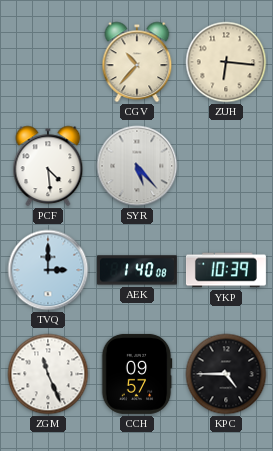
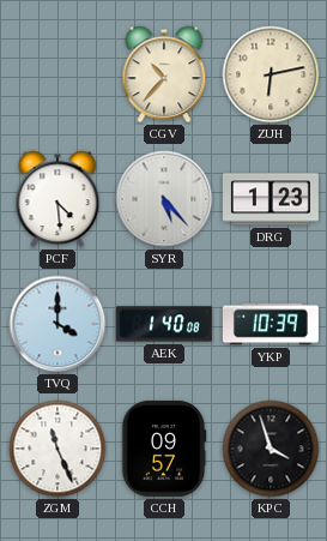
ZUH: 6:16 -> 6:13 (271, 74)
DRG: none -> 1:23 (271, 199)
TVQ: 3:00 -> 4:00 (57, 324)
KPC: 4:45 -> 3:57 (271, 449)
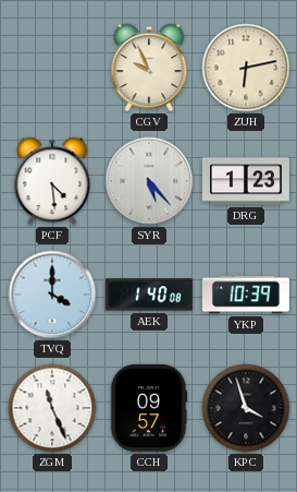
CGV: 10:37 -> 9:56 (149, 68)
